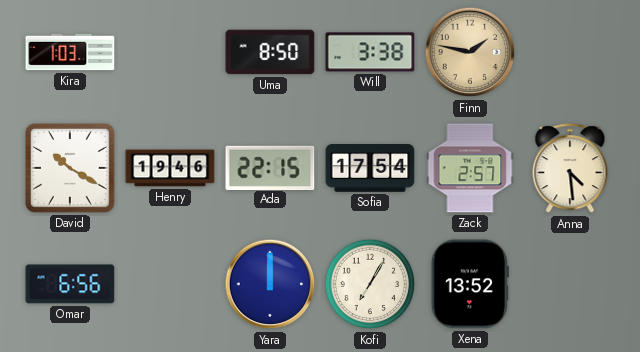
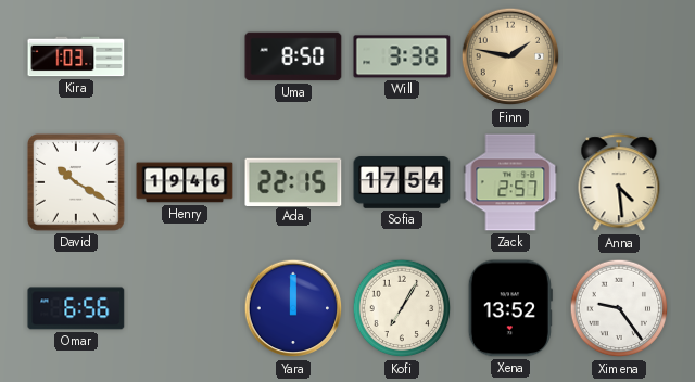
Ximena: none -> 9:24 (619, 308)
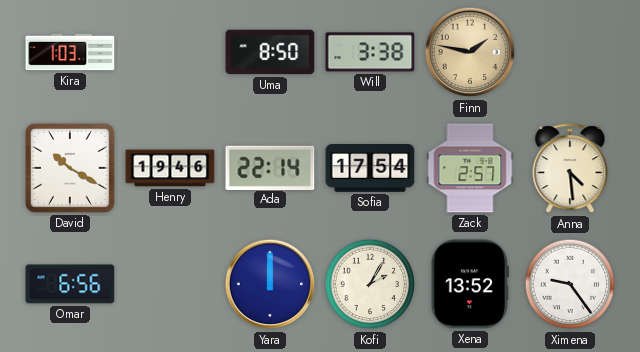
Ada: 22:15 -> 22:14 (270, 167)
Kofi: 7:05 -> 2:05 (370, 284)
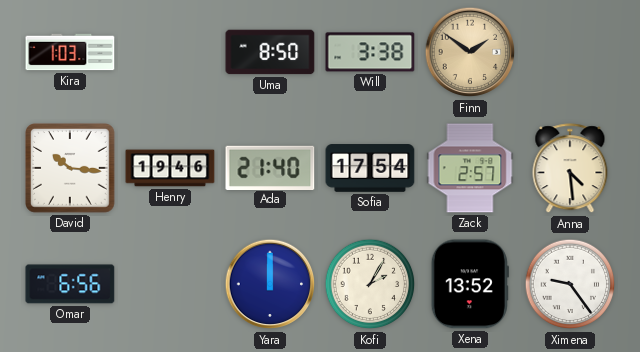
Finn: 1:47 -> 1:51 (470, 52)
David: 10:20 -> 10:16 (71, 169)
Ada: 22:14 -> 21:40 (270, 167)
